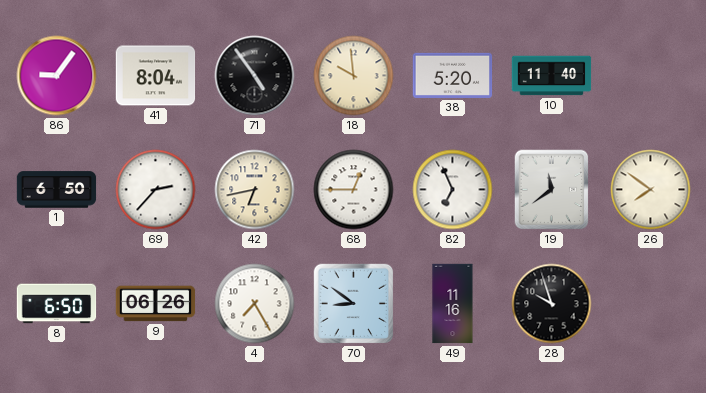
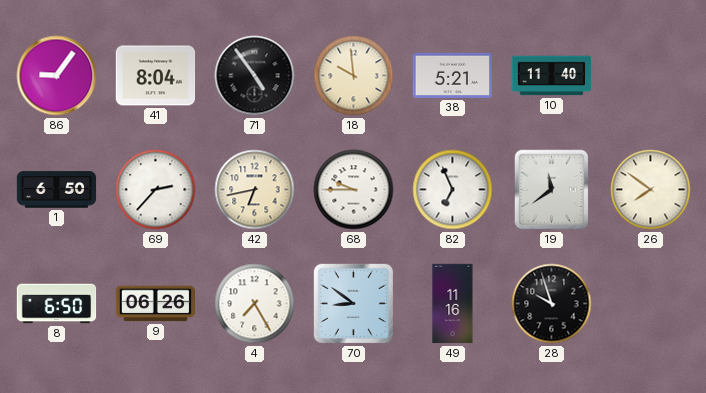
38: 5:20 -> 5:21 (453, 75)
68: 12:45 -> 9:45 (354, 190)
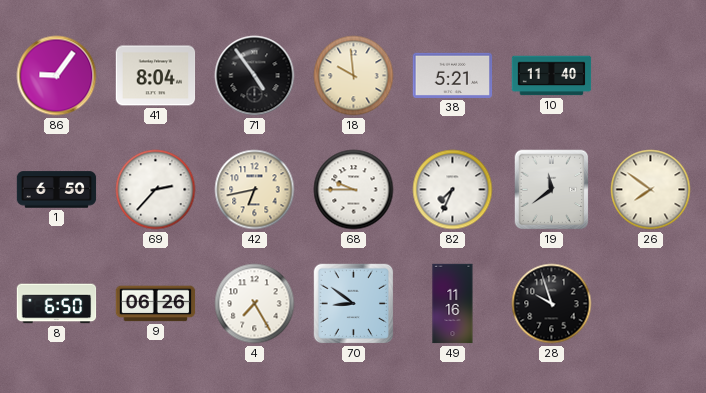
82: 6:56 -> 7:34 (453, 190)
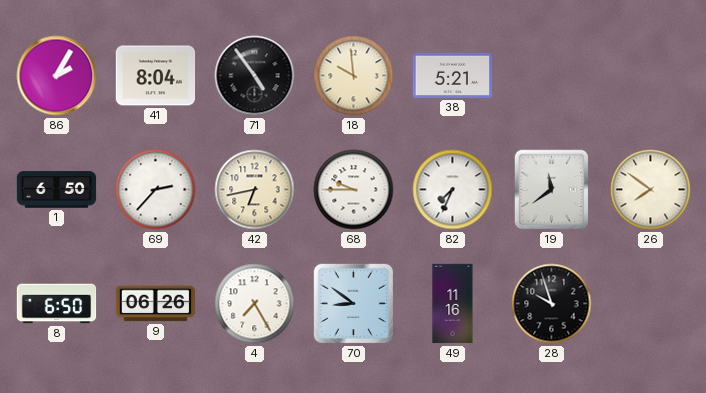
86: 9:06 -> 2:05 (57, 76)
10: 11:40 -> none (552, 76)
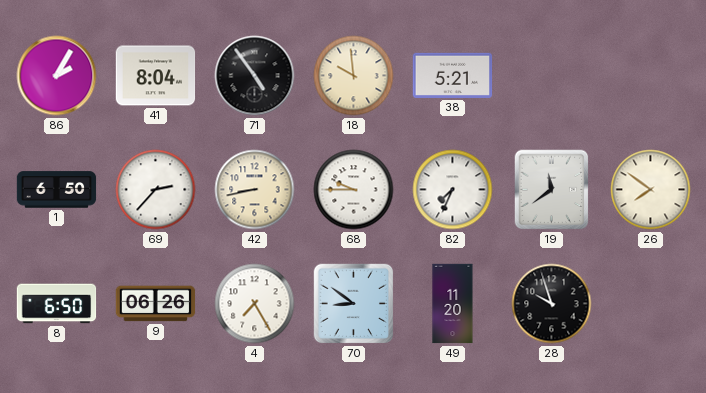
42: 6:43 -> 8:43 (255, 190)
49: 11:16 -> 11:20 (453, 304)
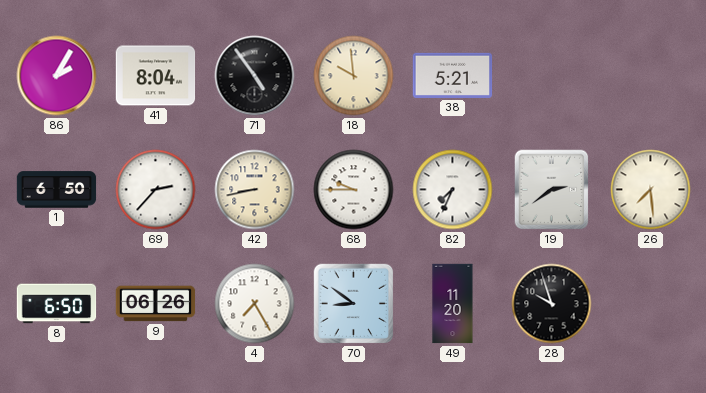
19: 11:39 -> 2:39 (552, 190)
26: 7:51 -> 7:29 (651, 190)
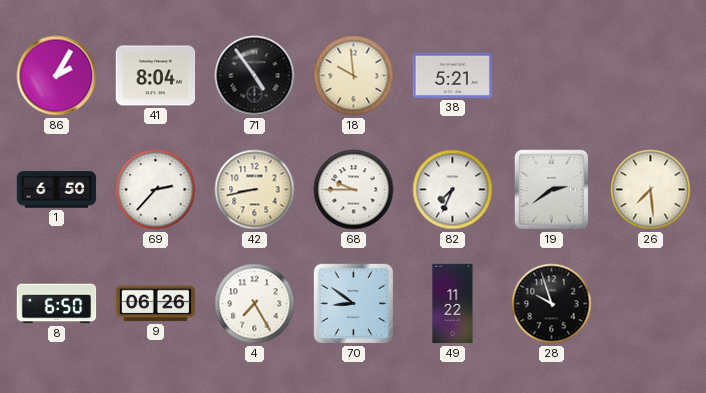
49: 11:20 -> 11:22 (453, 304)
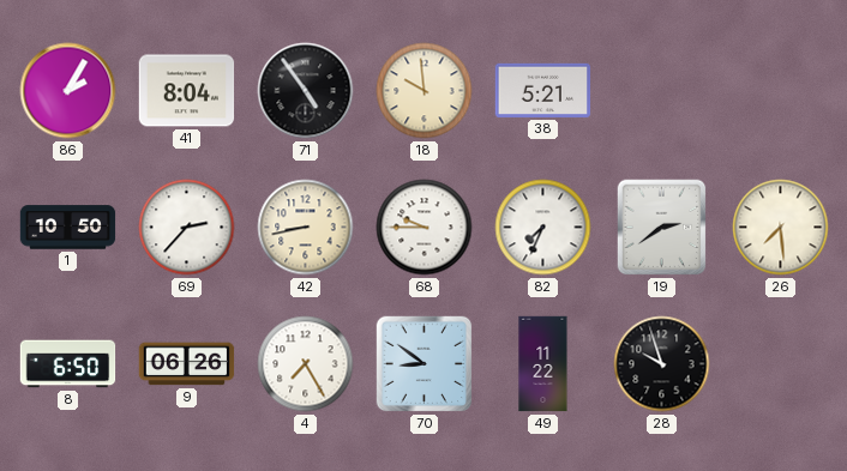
1: 6:50 -> 10:50 (68, 228)
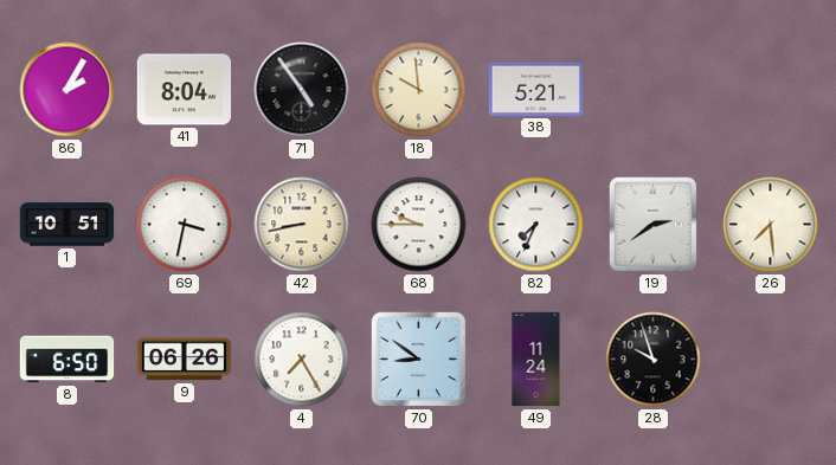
1: 10:50 -> 10:51 (67, 225)
69: 2:37 -> 3:32 (185, 225)
49: 11:22 -> 11:24 (536, 360)
